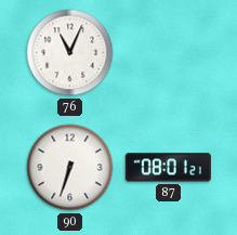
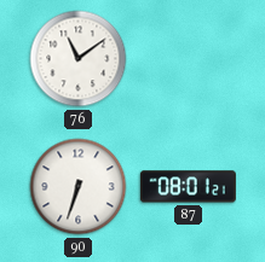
76: 11:04 -> 11:09 (79, 59)
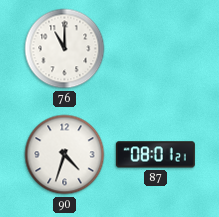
76: 11:09 -> 11:00 (65, 49)
90: 6:33 -> 4:33 (65, 155)
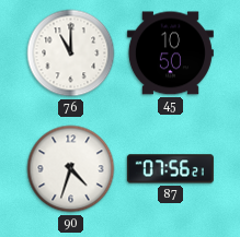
45: none -> 10:50 (170, 54)
87: 08:01 -> 07:56 (170, 169)
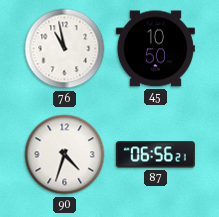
76: 11:00 -> 10:58 (65, 49)
87: 07:56 -> 06:56 (155, 155)
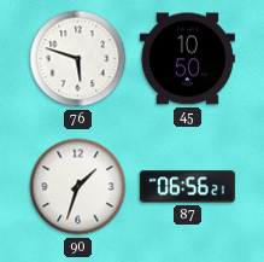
76: 10:58 -> 5:48 (78, 59)
90: 4:33 -> 1:33 (78, 187)
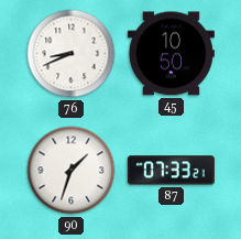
76: 5:48 -> 8:41 (72, 54)
87: 06:56 -> 07:33 (171, 171)
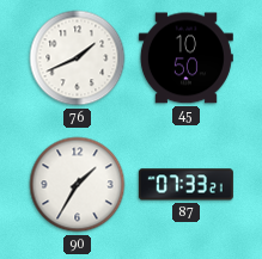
76: 8:41 -> 1:41 (78, 58)
90: 1:33 -> 1:35 (78, 185)
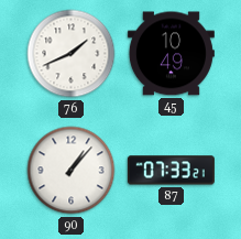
45: 10:50 -> 10:49 (171, 54)
90: 1:35 -> 1:07 (72, 171)
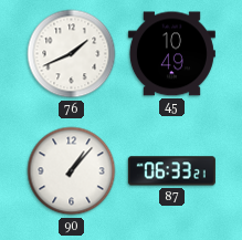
87: 07:33 -> 06:33 (171, 171)
